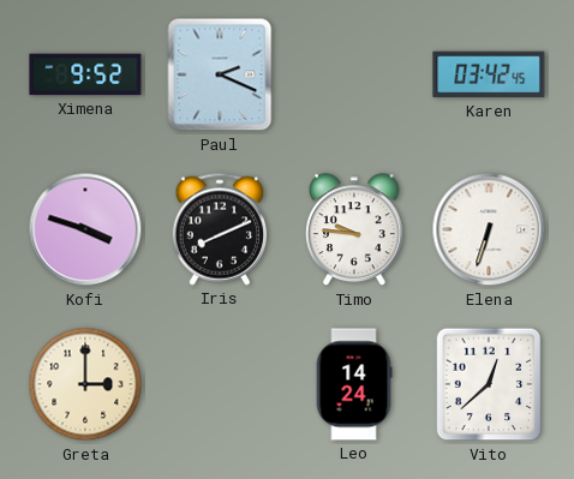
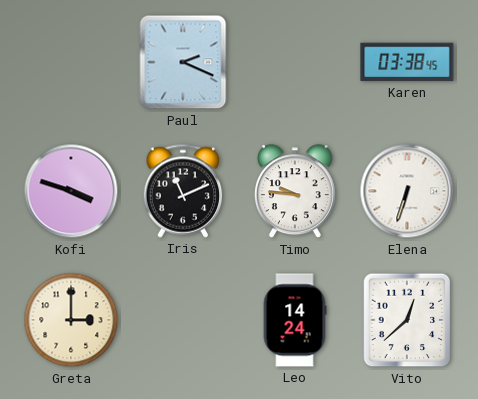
Ximena: 9:52 -> none (85, 74)
Karen: 03:42 -> 03:38 (407, 62)
Iris: 8:11 -> 11:11 (183, 191)
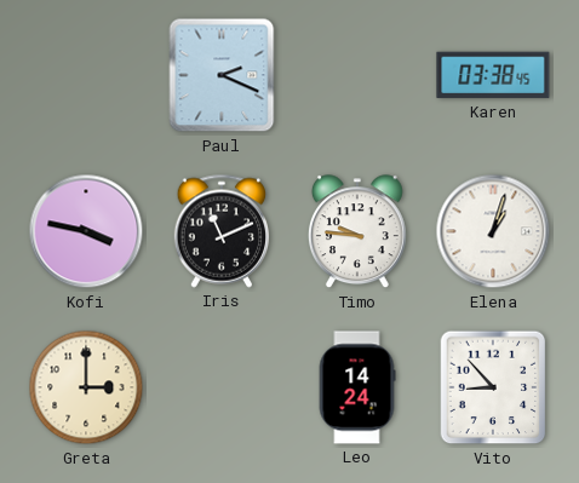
Kofi: 3:48 -> 3:47 (86, 231)
Elena: 6:33 -> 1:03 (493, 231)
Vito: 12:38 -> 8:53 (493, 387)
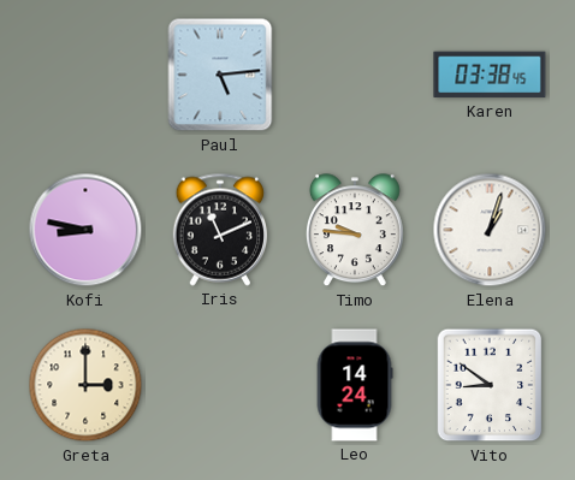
Paul: 2:19 -> 5:14 (220, 75)
Kofi: 3:47 -> 8:47 (85, 230)
Vito: 8:53 -> 8:51 (490, 385)
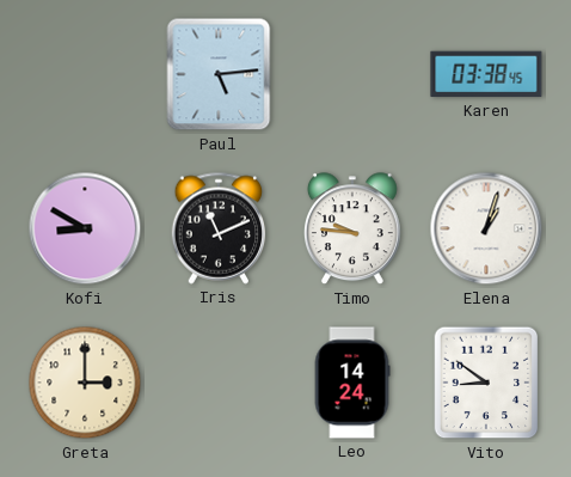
Kofi: 8:47 -> 8:50 (85, 228)
